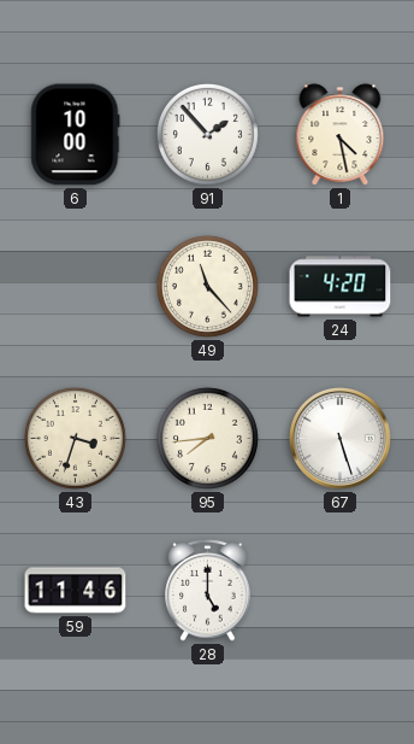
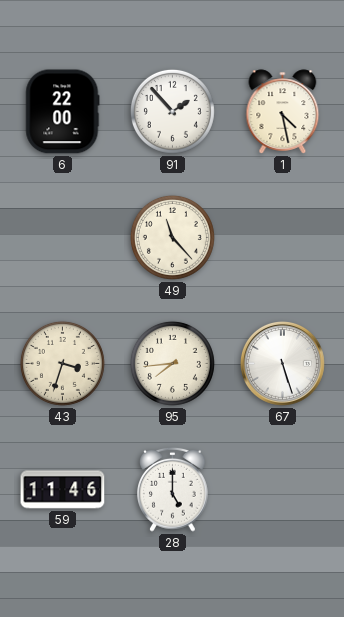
6: 10:00 -> 22:00 (63, 112)
24: 4:20 -> none (341, 287)
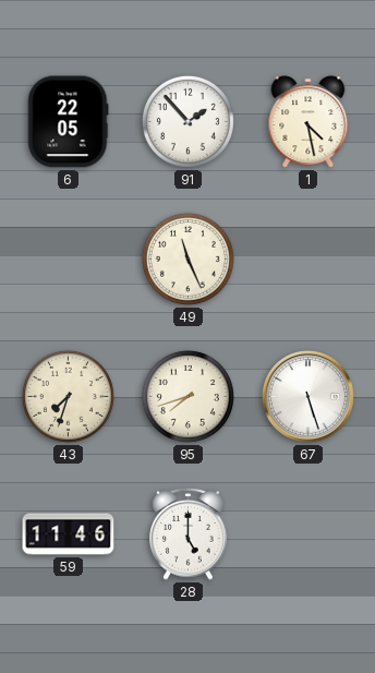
6: 22:00 -> 22:05 (69, 122)
49: 11:23 -> 11:26 (187, 259)
43: 3:33 -> 7:33 (68, 396)
95: 7:44 -> 7:42 (187, 396)
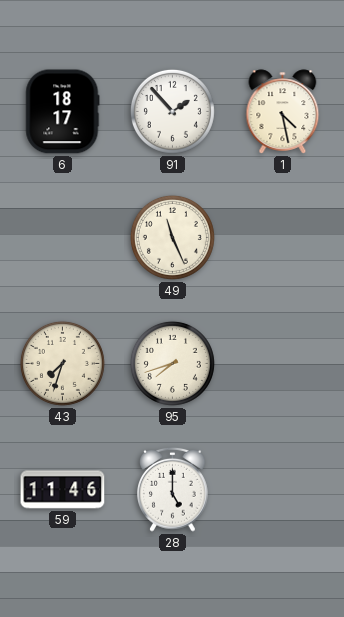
6: 22:05 -> 18:17 (63, 112)
67: 5:27 -> none (309, 397)
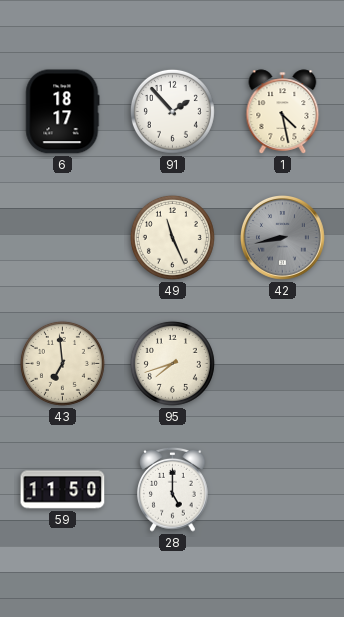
42: none -> 8:43 (283, 238)
43: 7:33 -> 6:59 (62, 363)
59: 11:46 -> 11:50 (63, 490)
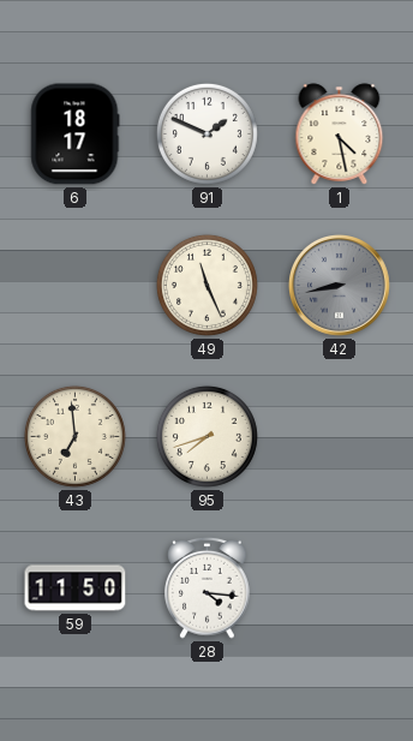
91: 1:53 -> 1:49 (206, 133)
28: 5:00 -> 4:16 (208, 587)
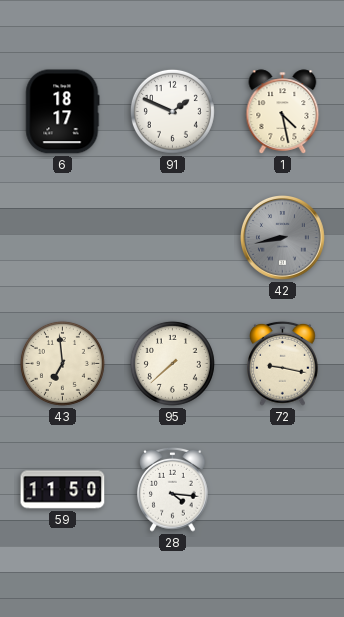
49: 11:26 -> none (206, 285)
95: 7:42 -> 7:38 (172, 363)
72: none -> 9:17 (283, 363)
